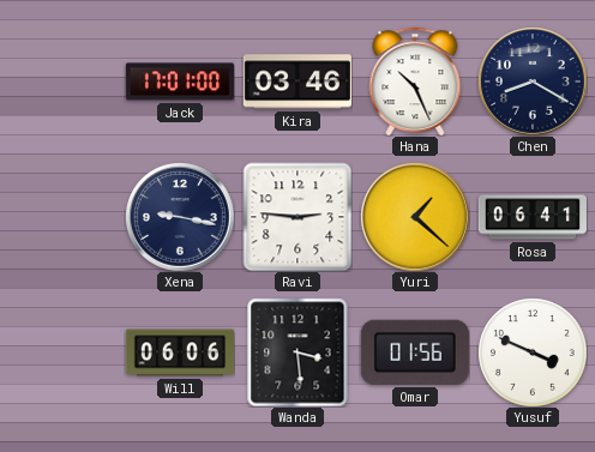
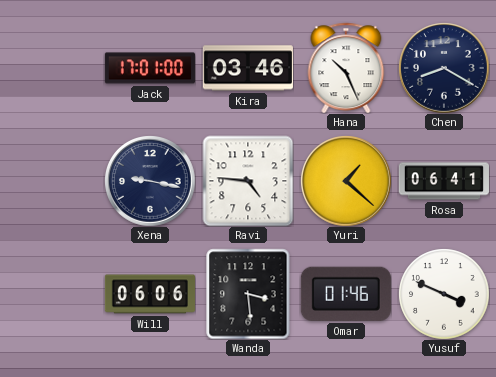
Ravi: 2:46 -> 4:46 (248, 181)
Omar: 01:56 -> 01:46 (346, 294)
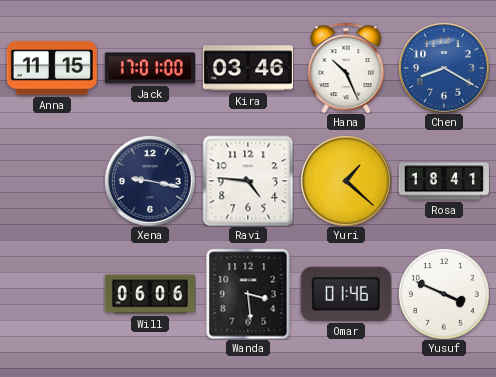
Anna: none -> 11:15 (52, 69)
Chen dial: navy -> blue (444, 68)
Rosa: 06:41 -> 18:41 (444, 181)
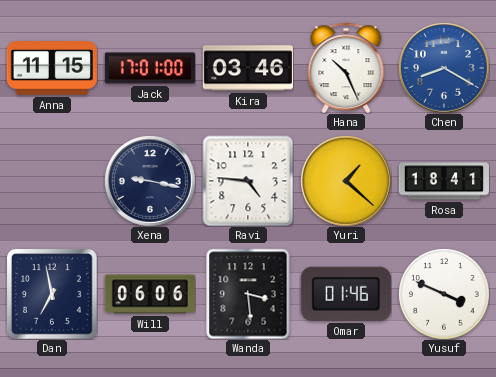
Dan: none -> 6:58 (52, 294)
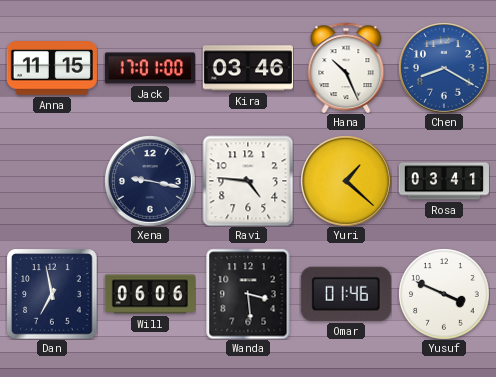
Rosa: 18:41 -> 03:41 (444, 181)
